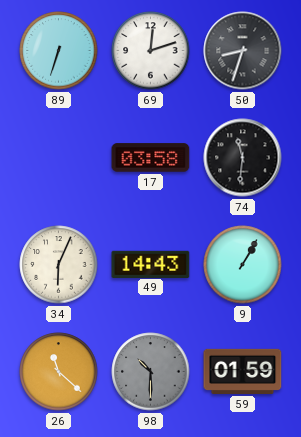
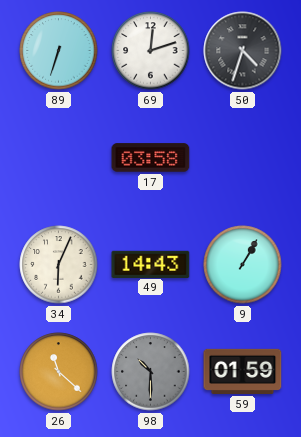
50: 8:33 -> 4:33 (243, 51)
74: 11:31 -> none (243, 158)
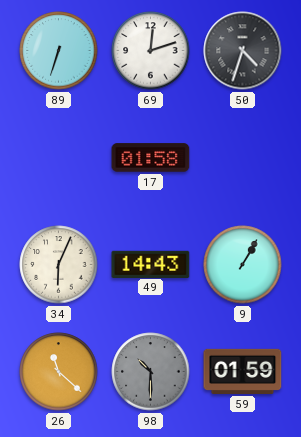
17: 03:58 -> 01:58 (151, 158)
